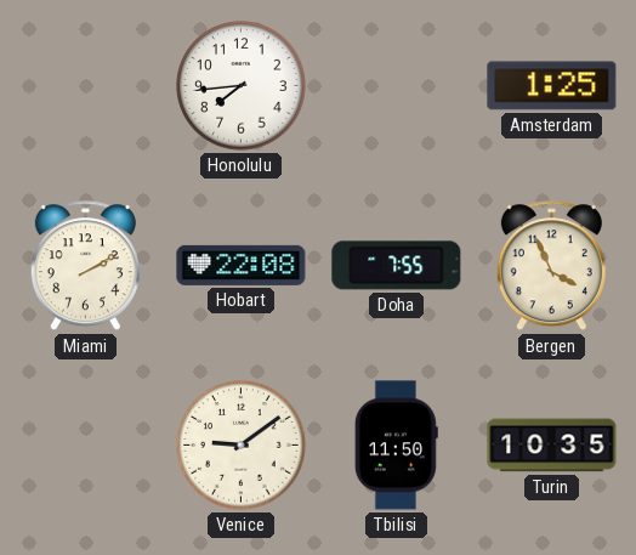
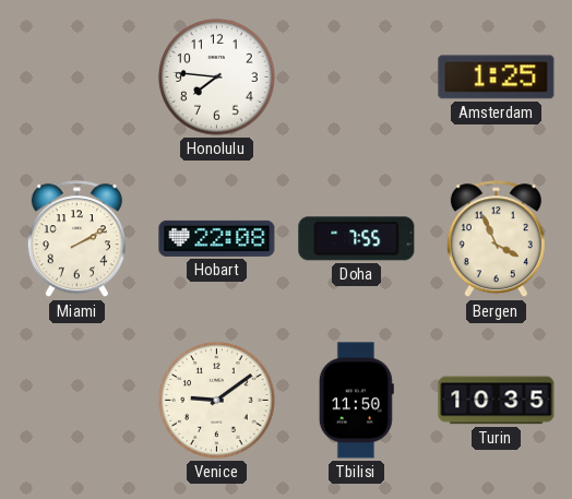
Honolulu: 7:44 -> 7:46 (217, 78)
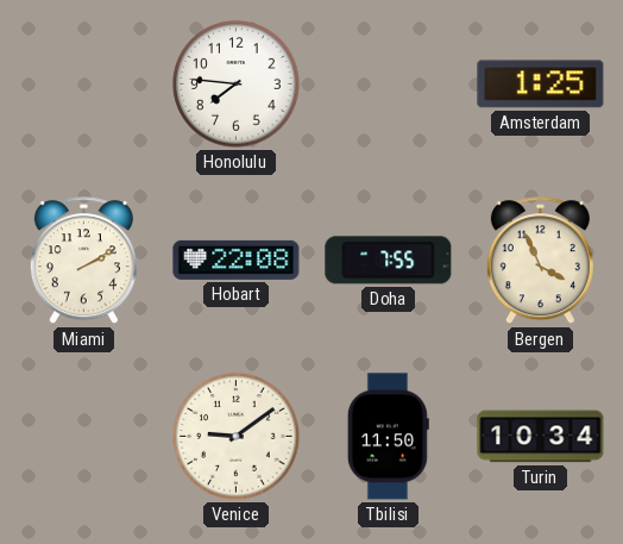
Turin: 10:35 -> 10:34 (541, 437)
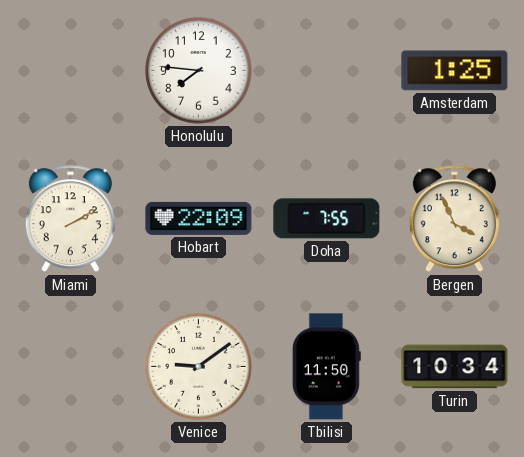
Hobart: 22:08 -> 22:09 (199, 218)
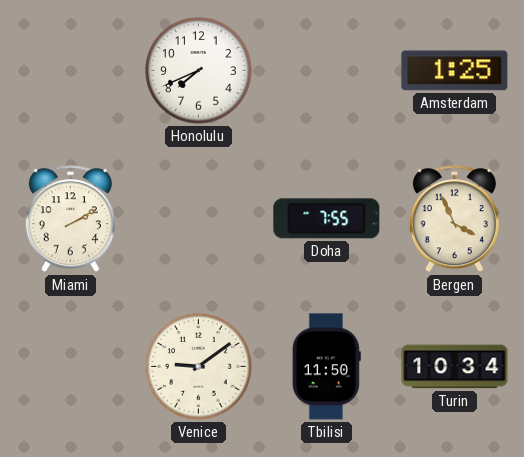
Honolulu: 7:46 -> 7:41 (199, 71)
Hobart: 22:09 -> none (199, 218)
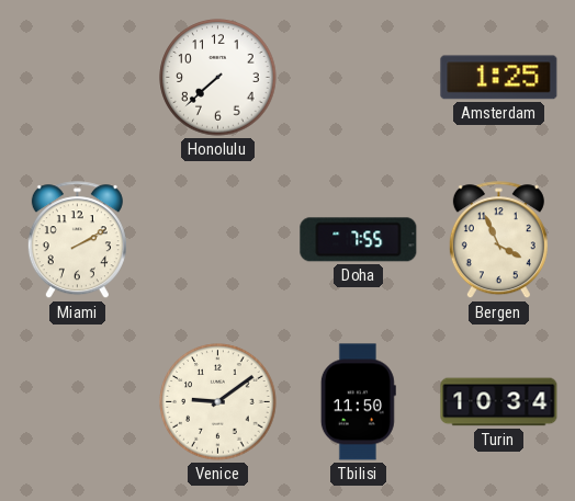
Honolulu: 7:41 -> 7:38 (218, 78)
